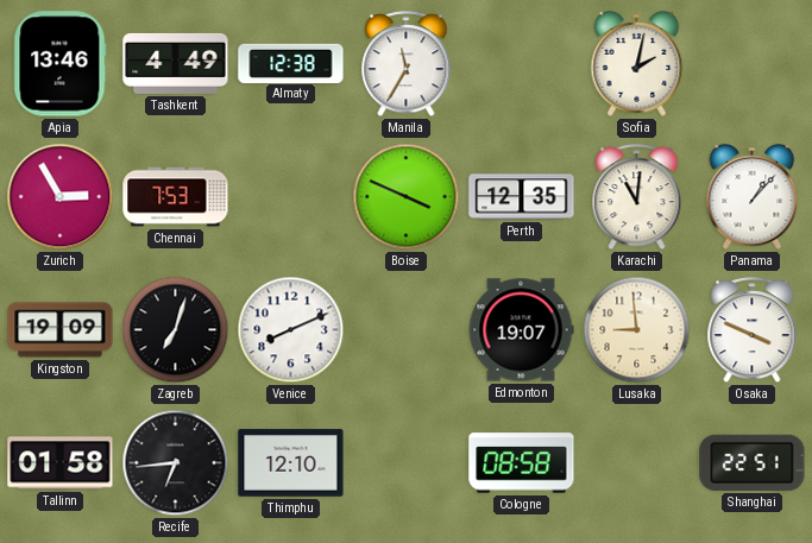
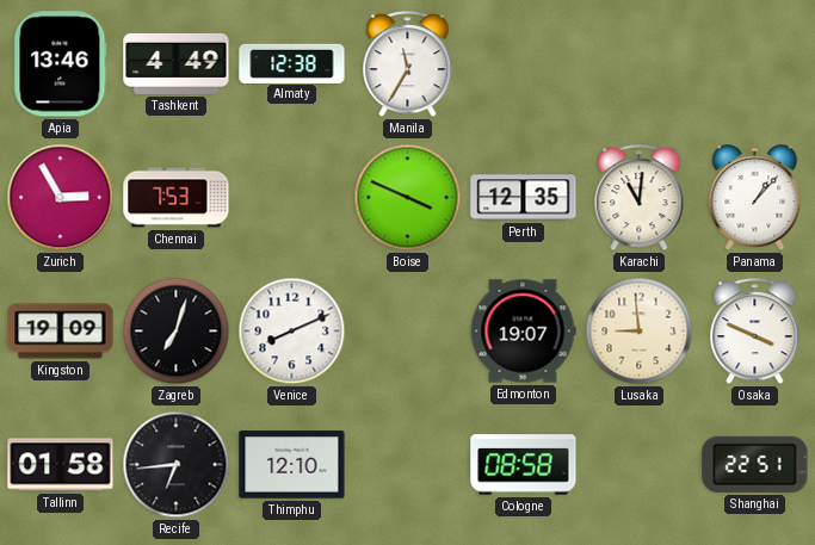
Sofia: 2:02 -> none (637, 64)
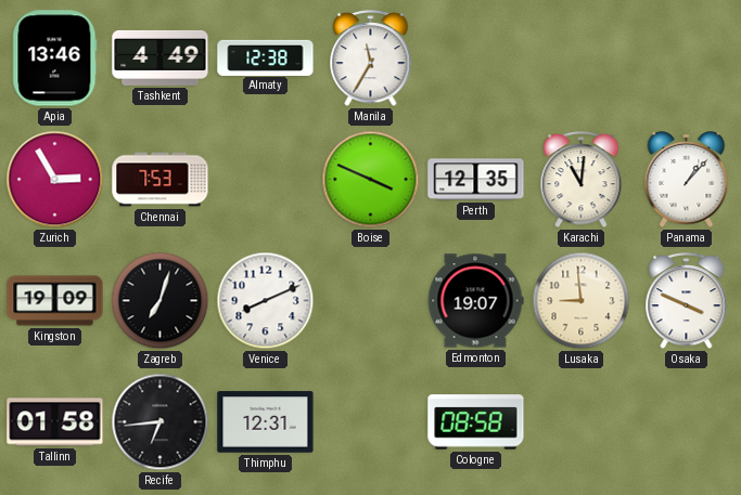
Thimphu: 12:10 -> 12:31 (266, 422)
Shanghai: 22:51 -> none (755, 464)
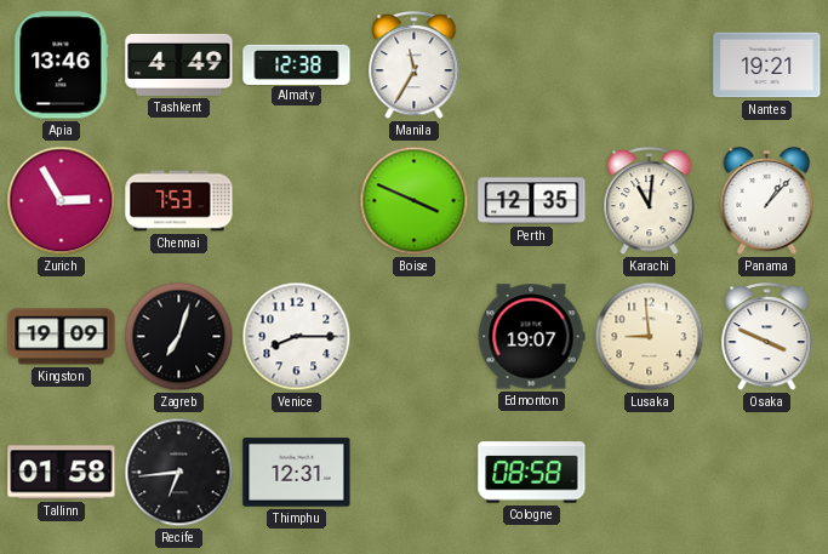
Nantes: none -> 19:21 (767, 65)
Venice: 8:11 -> 8:15 (297, 337)
